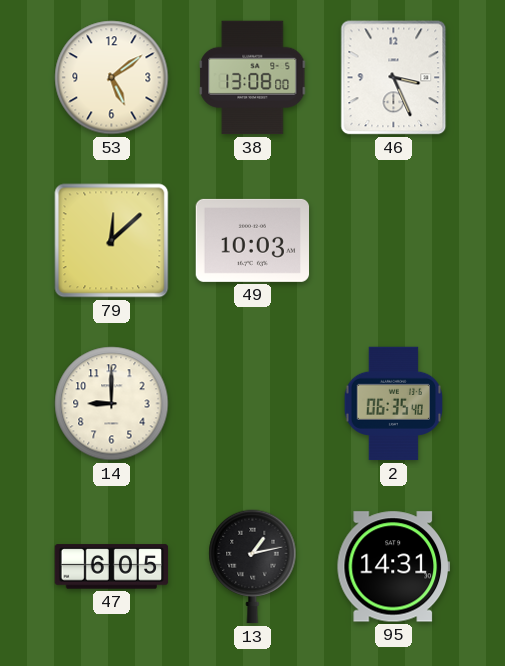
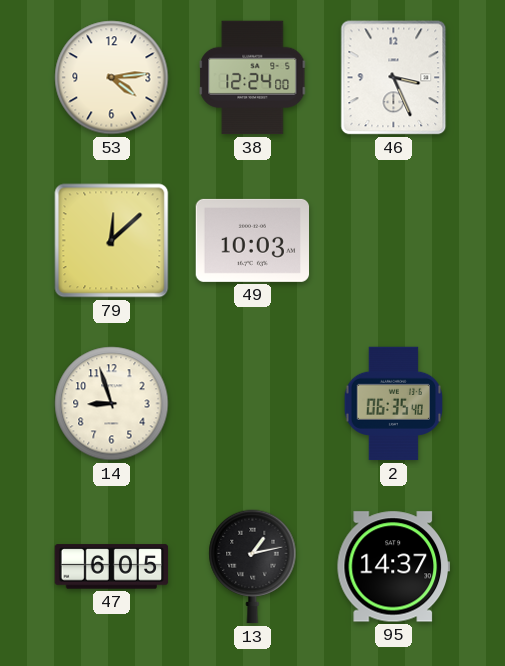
53: 5:09 -> 4:14 (112, 78)
38: 13:08 -> 12:24 (253, 78)
14: 9:00 -> 8:57 (112, 404)
95: 14:31 -> 14:37 (393, 567)
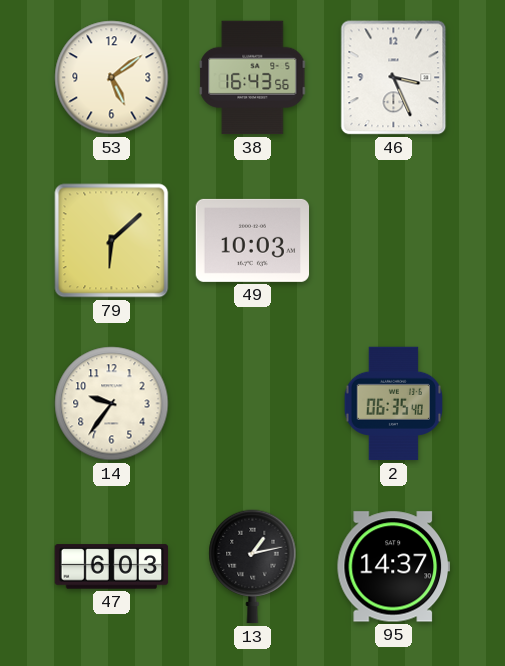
53: 4:14 -> 5:09 (112, 78)
38: 12:24 -> 16:43 (253, 78)
79: 12:08 -> 6:08 (112, 241)
14: 8:57 -> 9:36 (112, 404)
47: 6:05 -> 6:03 (112, 567)
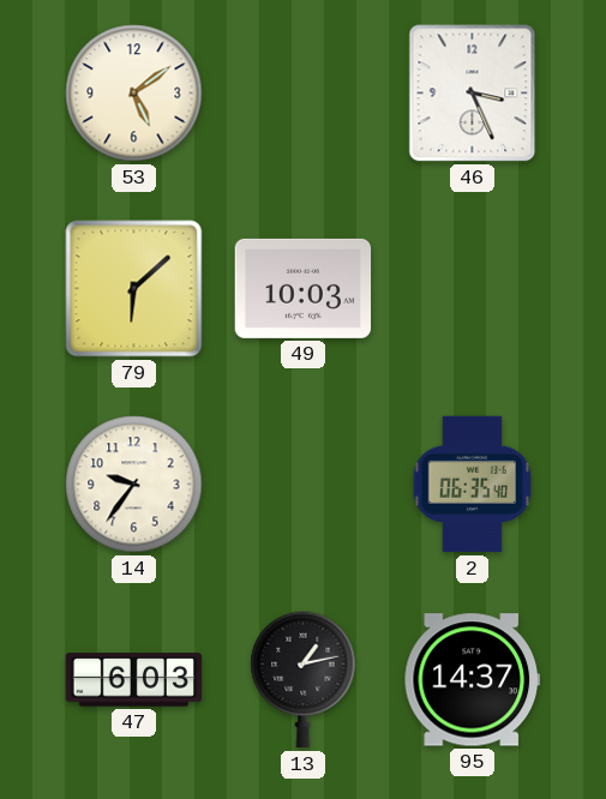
38: 16:43 -> none (253, 78)
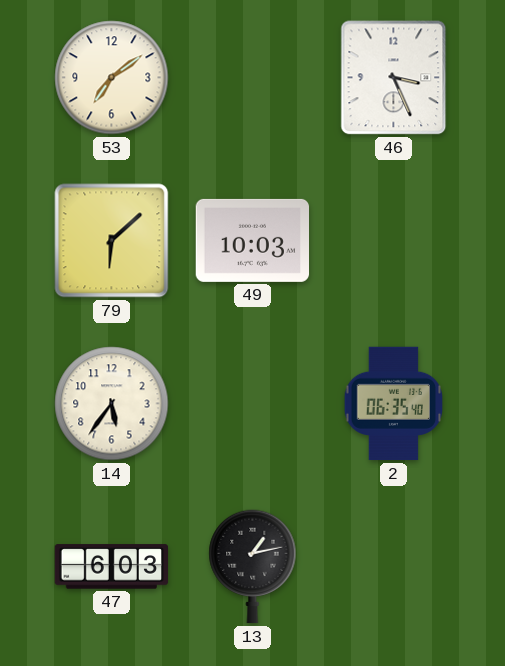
53: 5:09 -> 7:09 (112, 78)
14: 9:36 -> 5:36 (112, 404)
95: 14:37 -> none (472, 680)
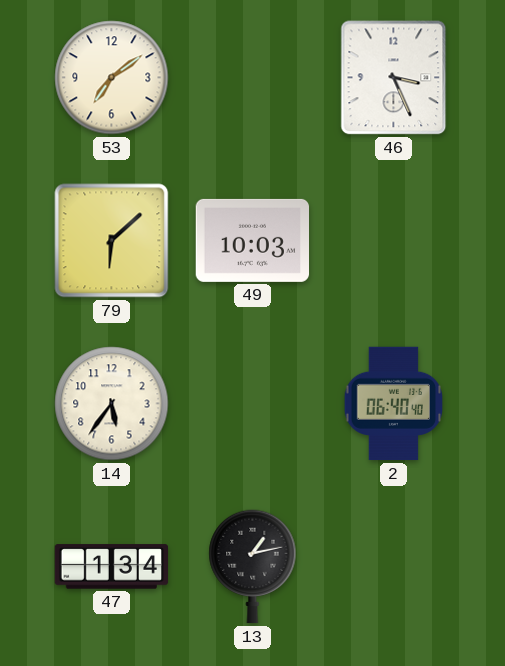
2: 06:35 -> 06:40 (394, 404)
47: 6:03 -> 1:34 (112, 567)
